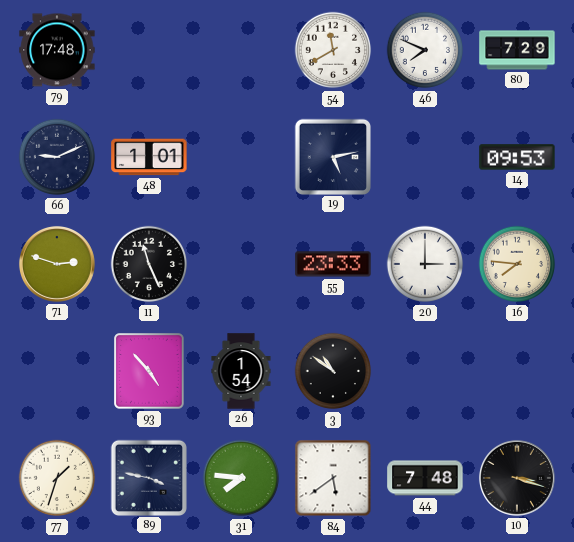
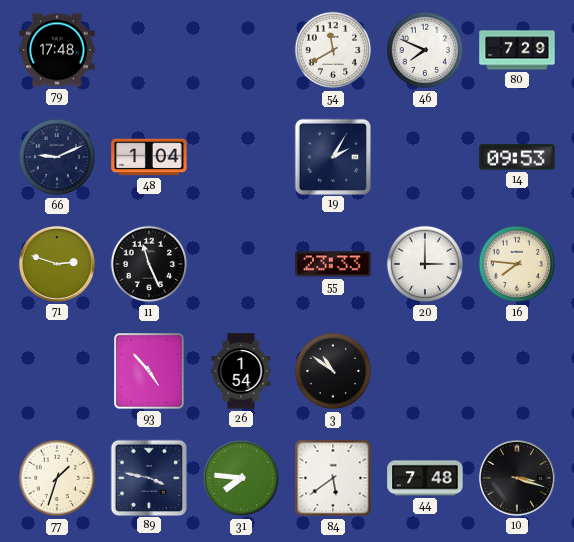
48: 1:01 -> 1:04 (149, 157)
19: 5:13 -> 2:05 (332, 156)
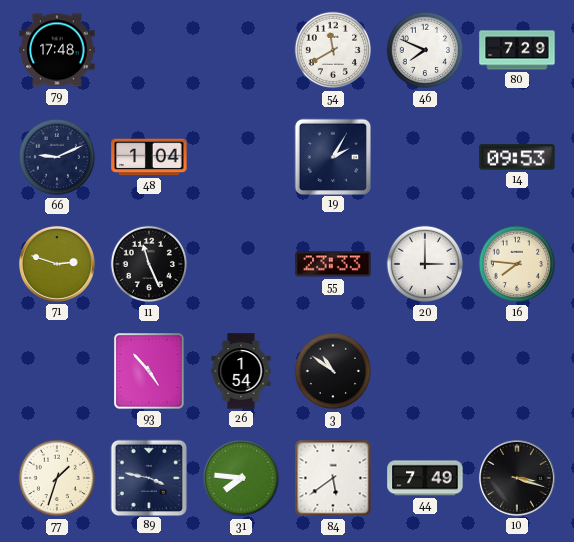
44: 7:48 -> 7:49 (425, 478)
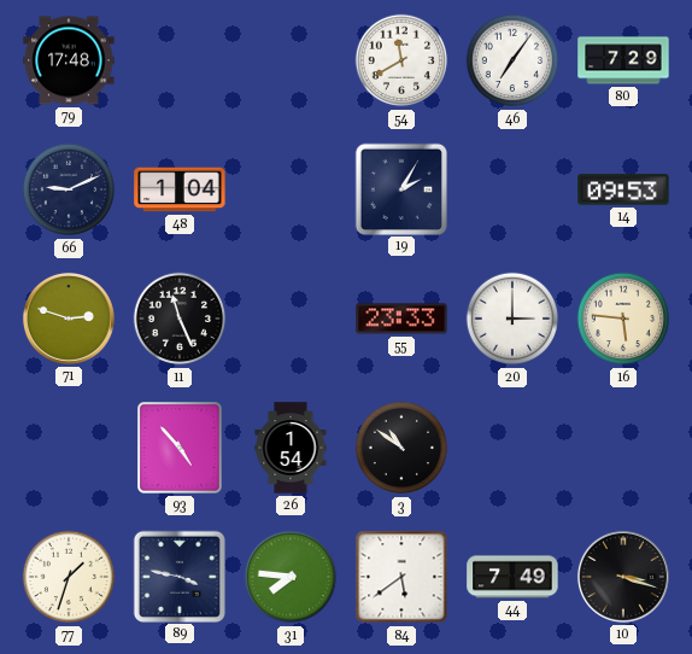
46: 7:49 -> 7:06 (512, 60)
16: 7:46 -> 5:46 (623, 319)
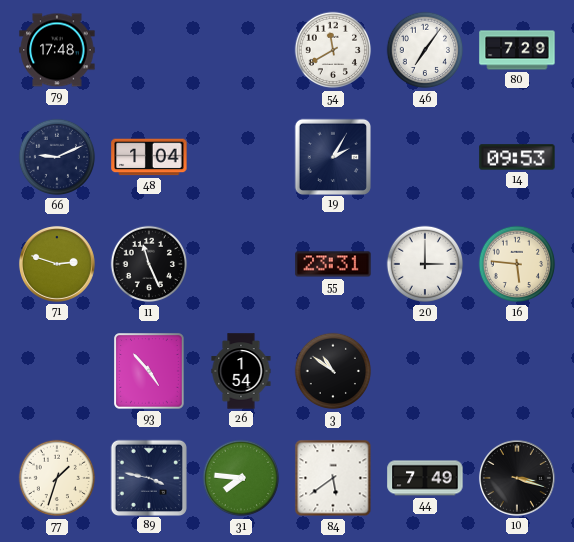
55: 23:33 -> 23:31 (333, 264)
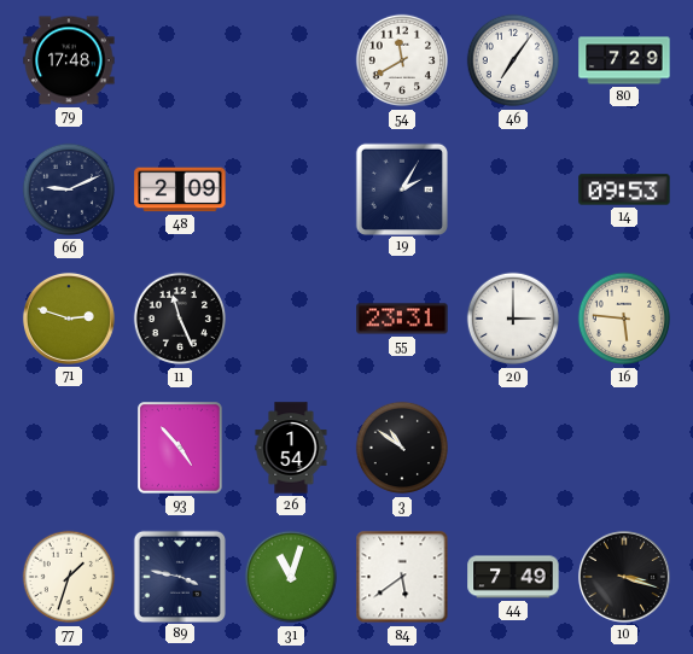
48: 1:04 -> 2:09 (180, 189)
31: 7:46 -> 11:03 (291, 577)
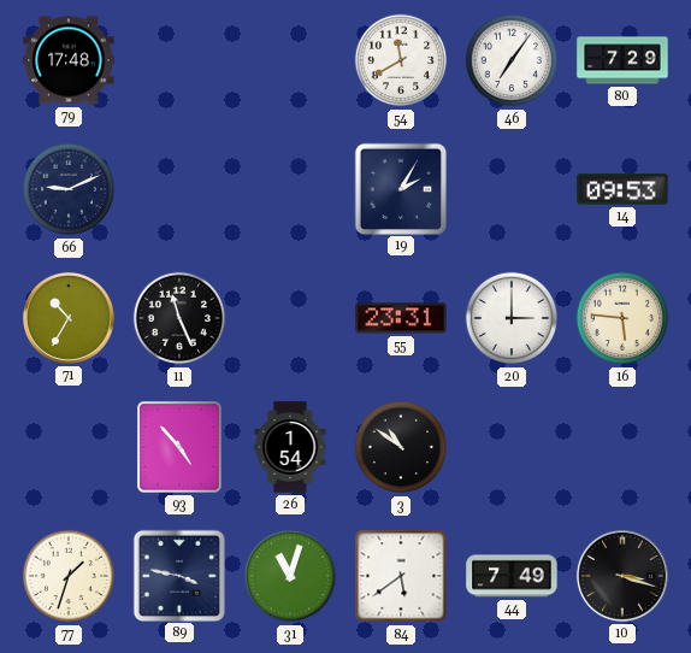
48: 2:09 -> none (180, 189)
71: 2:48 -> 10:35 (69, 318)
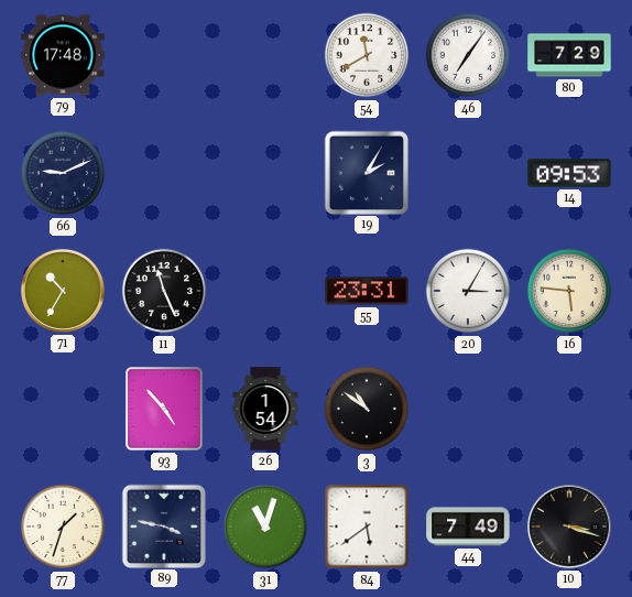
20: 3:00 -> 3:05 (468, 291)
